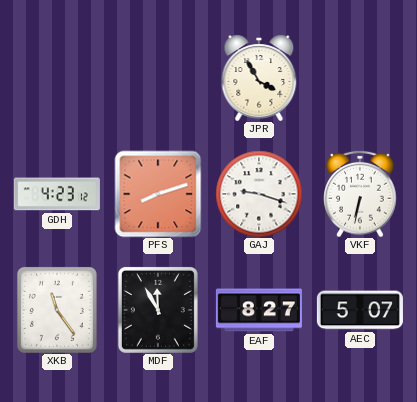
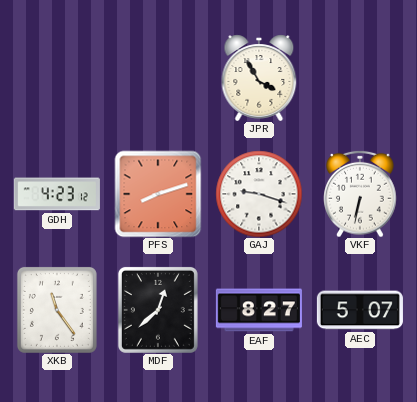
MDF: 11:55 -> 12:38 (158, 310)
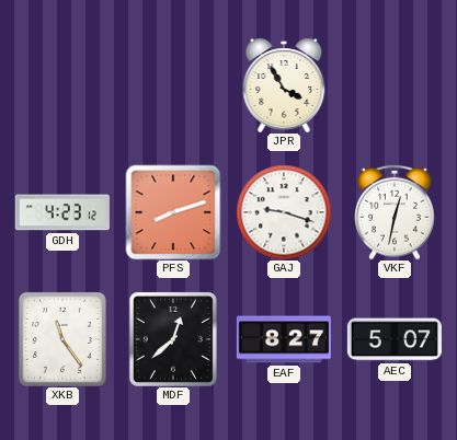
VKF: 6:32 -> 12:32 (395, 212)
